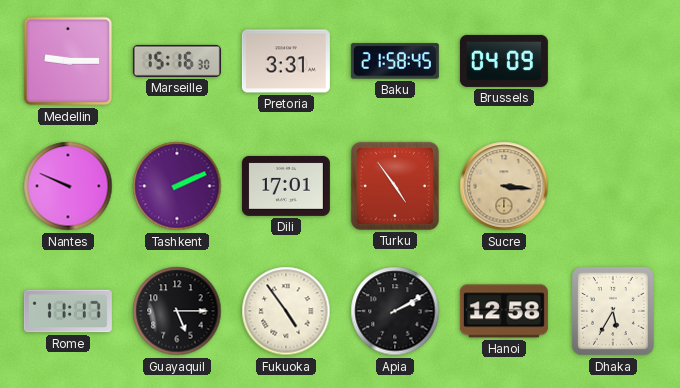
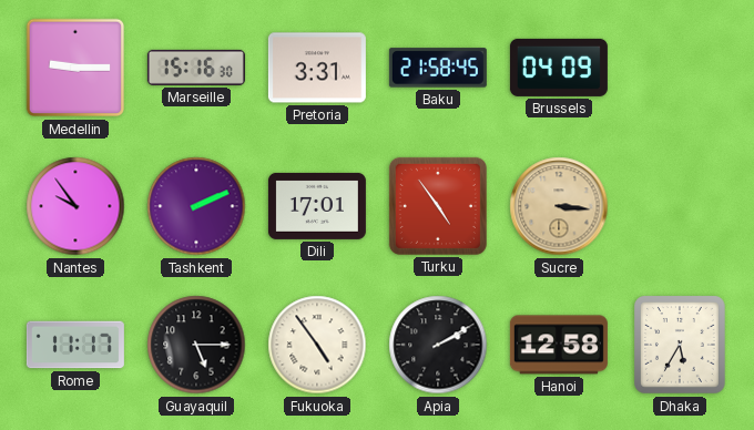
Nantes: 9:49 -> 9:54 (75, 206)
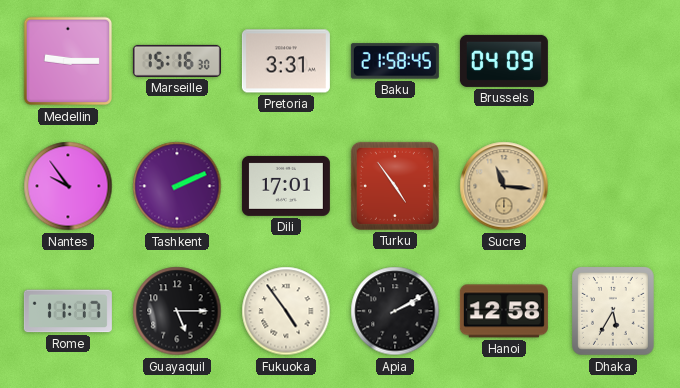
Sucre: 3:16 -> 11:16 (504, 186)
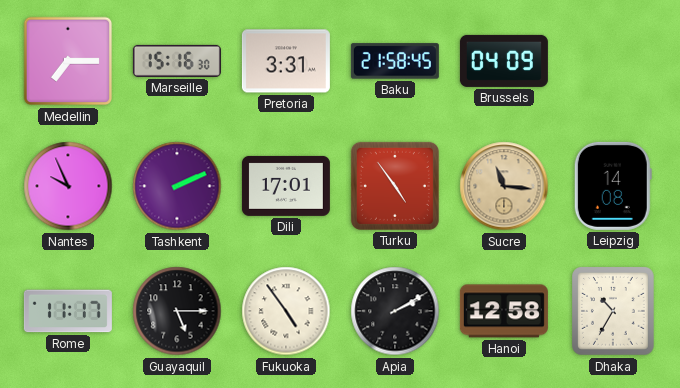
Medellin: 9:15 -> 7:15 (68, 61)
Nantes: 9:54 -> 9:56 (68, 186)
Leipzig: none -> 14:08 (613, 186)
Dhaka: 5:35 -> 10:35 (614, 312)
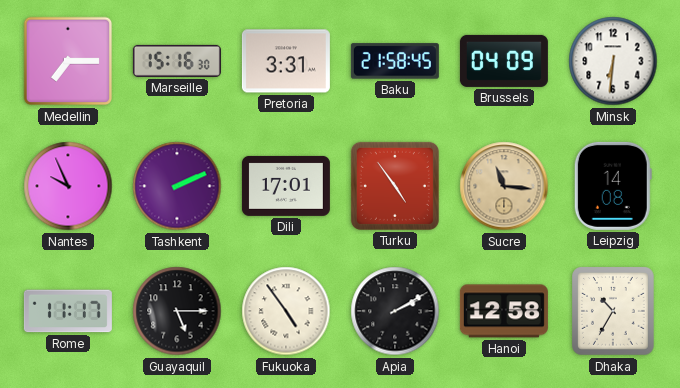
Minsk: none -> 6:31 (613, 61)
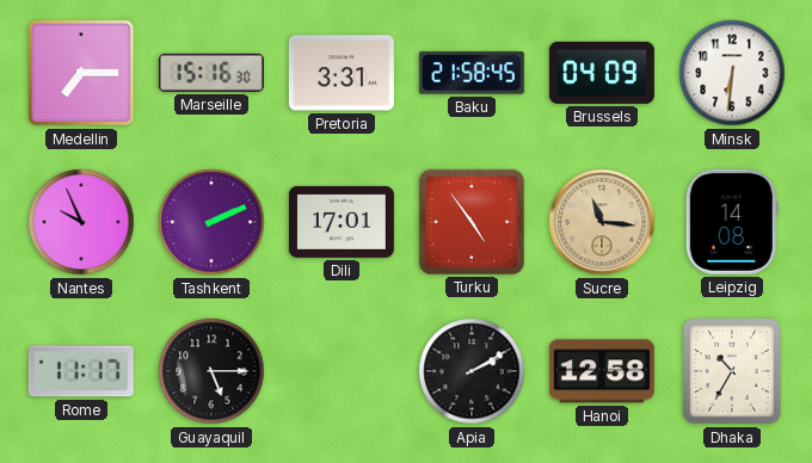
Fukuoka: 4:54 -> none (286, 311)
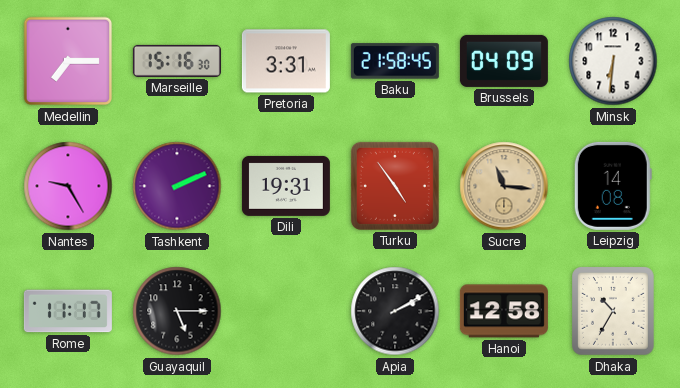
Nantes: 9:56 -> 9:25 (68, 186)
Dili: 17:01 -> 19:31 (286, 186)
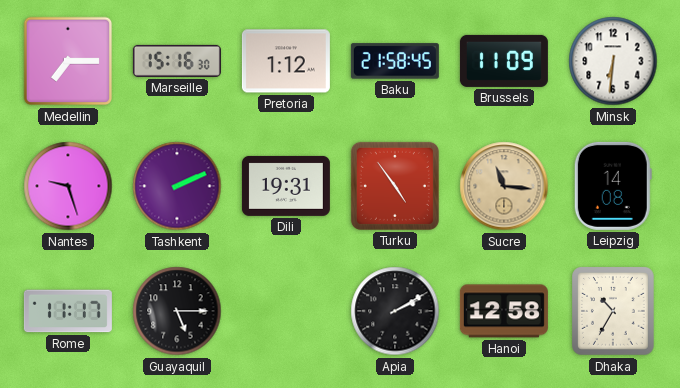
Pretoria: 3:31 -> 1:12 (286, 61)
Brussels: 04:09 -> 11:09 (504, 61)
Nantes: 9:25 -> 9:27 (68, 186)
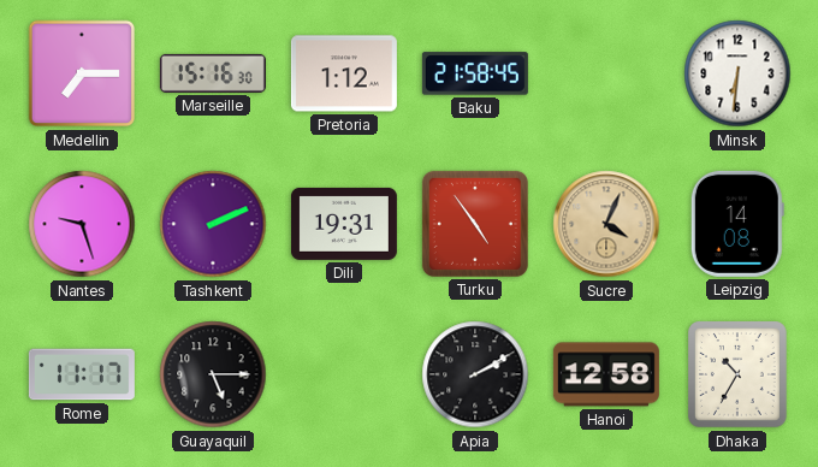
Brussels: 11:09 -> none (504, 61)
Sucre: 11:16 -> 4:04 (606, 224)
